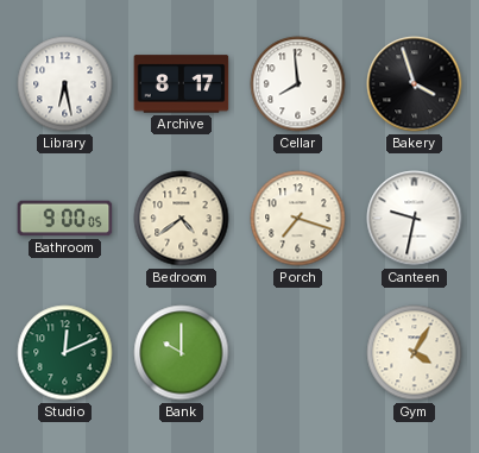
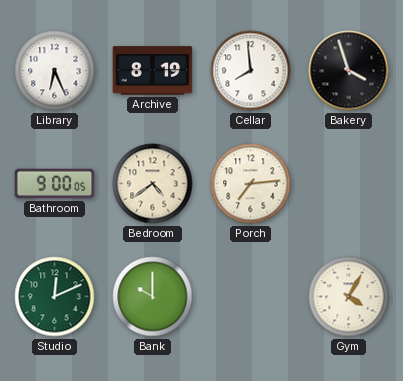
Library: 6:28 -> 6:26 (55, 71)
Archive: 8:17 -> 8:19 (153, 71)
Porch: 7:18 -> 7:14 (251, 184)
Canteen: 9:32 -> none (415, 219)
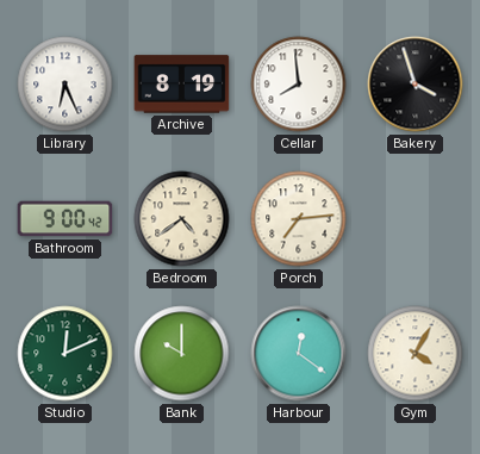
Bathroom: 9:00:05 -> 9:00:42 (66, 219)
Harbour: none -> 12:21 (299, 354)
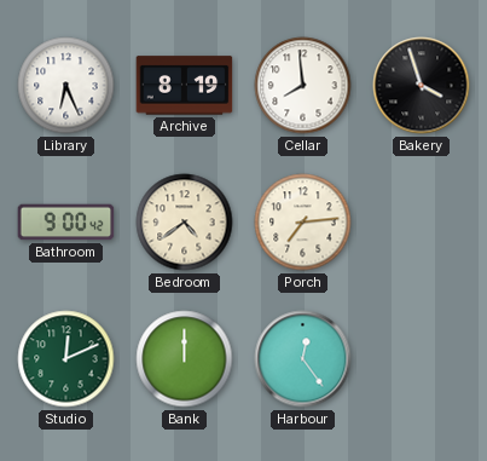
Bank: 10:00 -> 12:00 (185, 359)
Harbour: 12:21 -> 12:24 (303, 359)
Gym: 4:05 -> none (416, 354)
